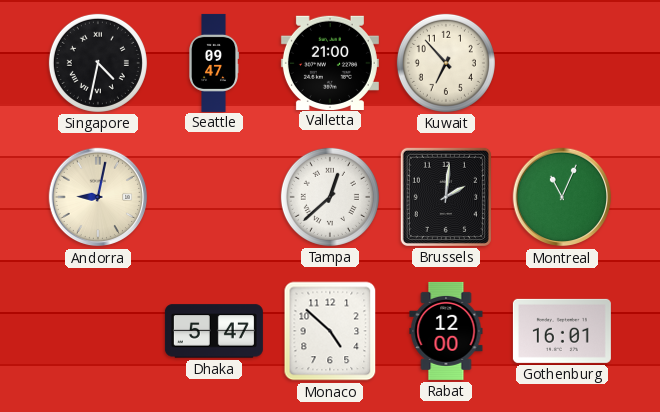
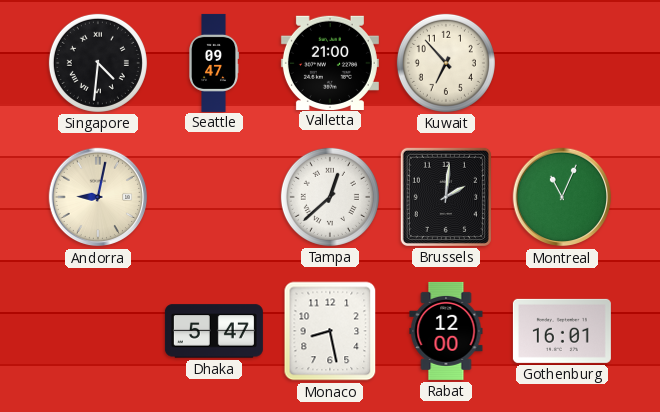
Singapore: 4:32 -> 4:31 (98, 63)
Monaco: 4:52 -> 8:28 (330, 331)
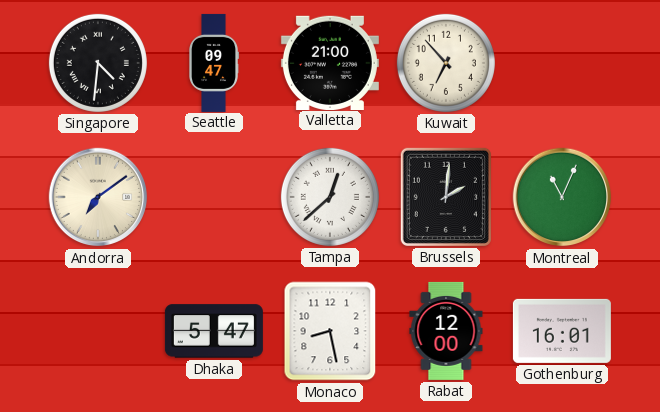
Andorra: 9:02 -> 7:09 (98, 197)
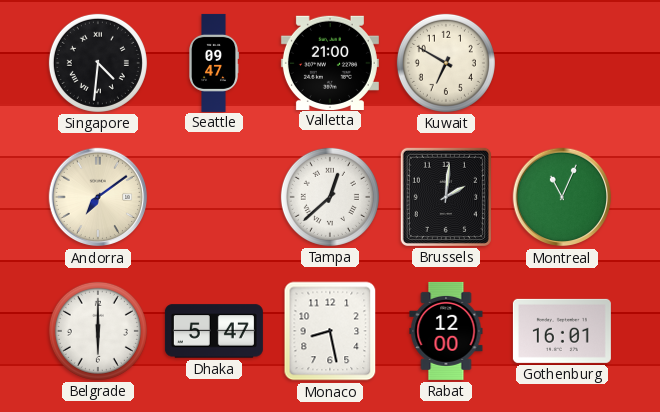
Kuwait: 6:53 -> 6:50 (446, 63)
Belgrade: none -> 6:00 (98, 331)
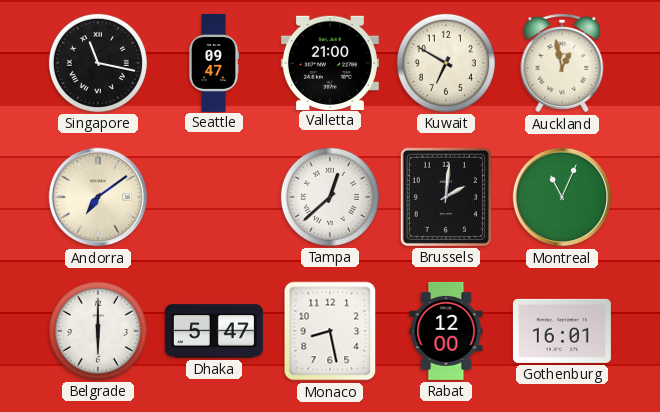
Singapore: 4:31 -> 11:17 (98, 63)
Auckland: none -> 12:58 (562, 63)
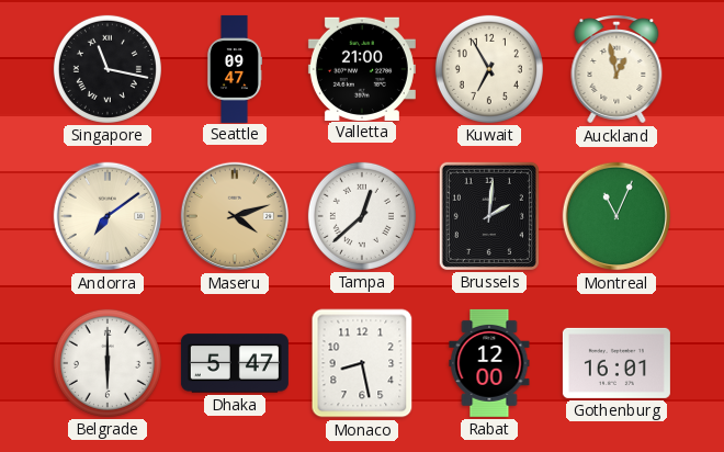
Kuwait: 6:50 -> 6:55 (489, 69)
Maseru: none -> 4:12 (235, 216)
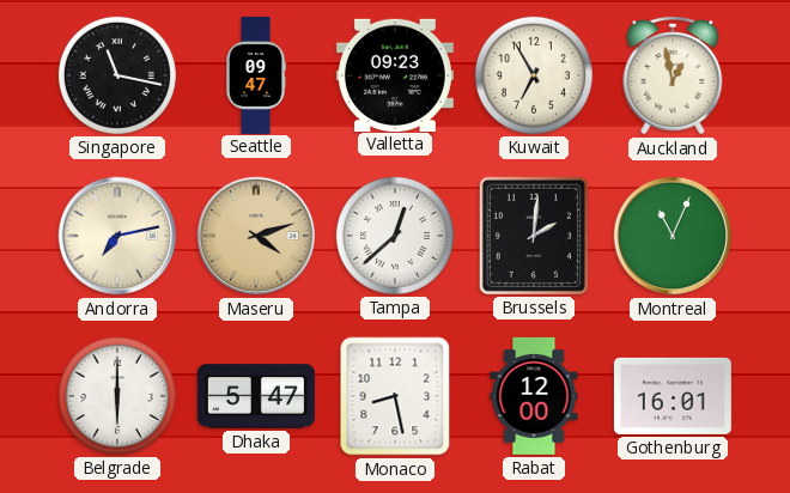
Valletta: 21:00 -> 09:23 (395, 74)
Andorra: 7:09 -> 7:13 (117, 236)
